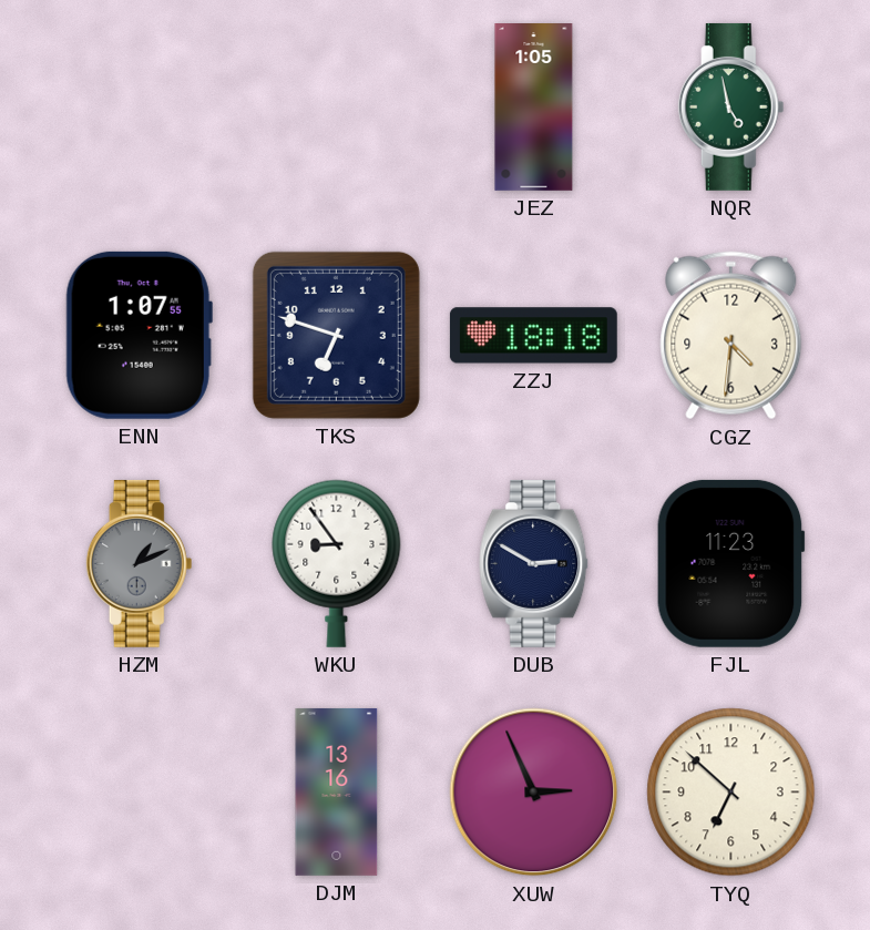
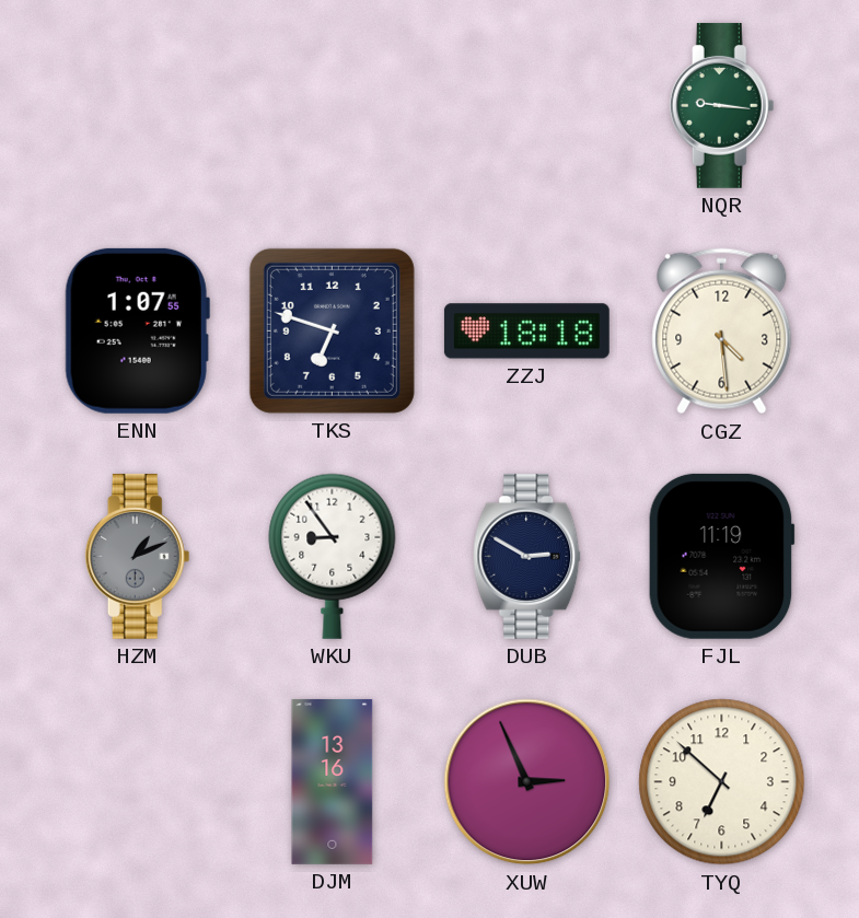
JEZ: 1:05 -> none (534, 108)
NQR: 4:58 -> 9:16 (722, 105)
CGZ: 4:31 -> 4:29 (722, 332)
FJL: 11:23 -> 11:19 (721, 556)
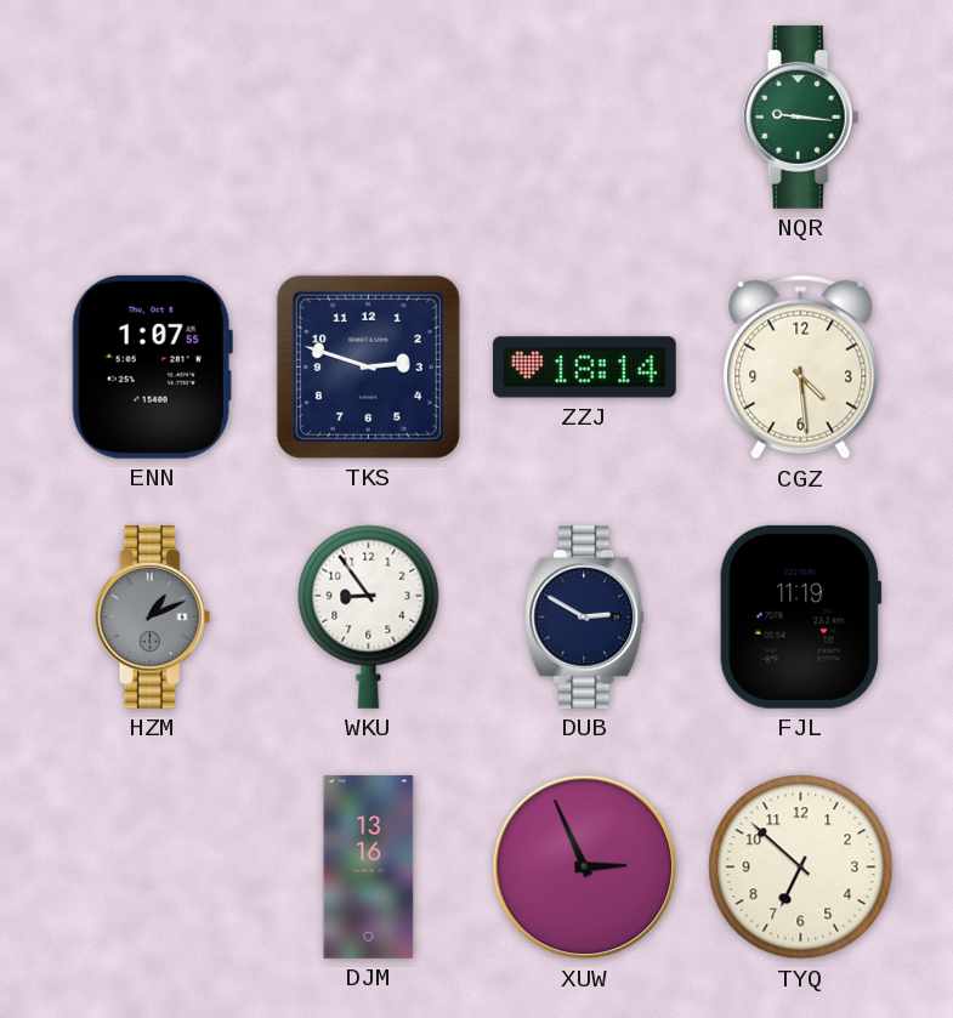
TKS: 6:48 -> 2:48 (368, 366)
ZZJ: 18:18 -> 18:14 (584, 368)
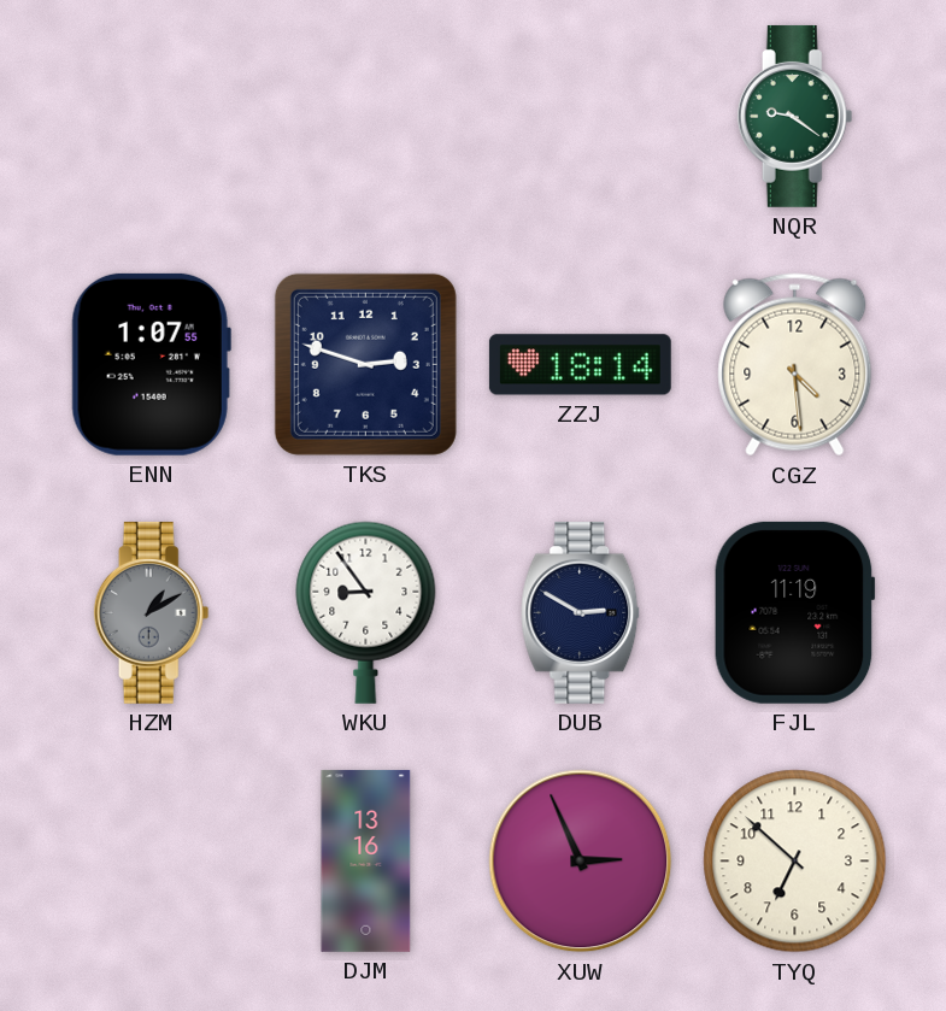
NQR: 9:16 -> 9:21 (795, 116)
HZM: 1:11 -> 1:10 (152, 612)
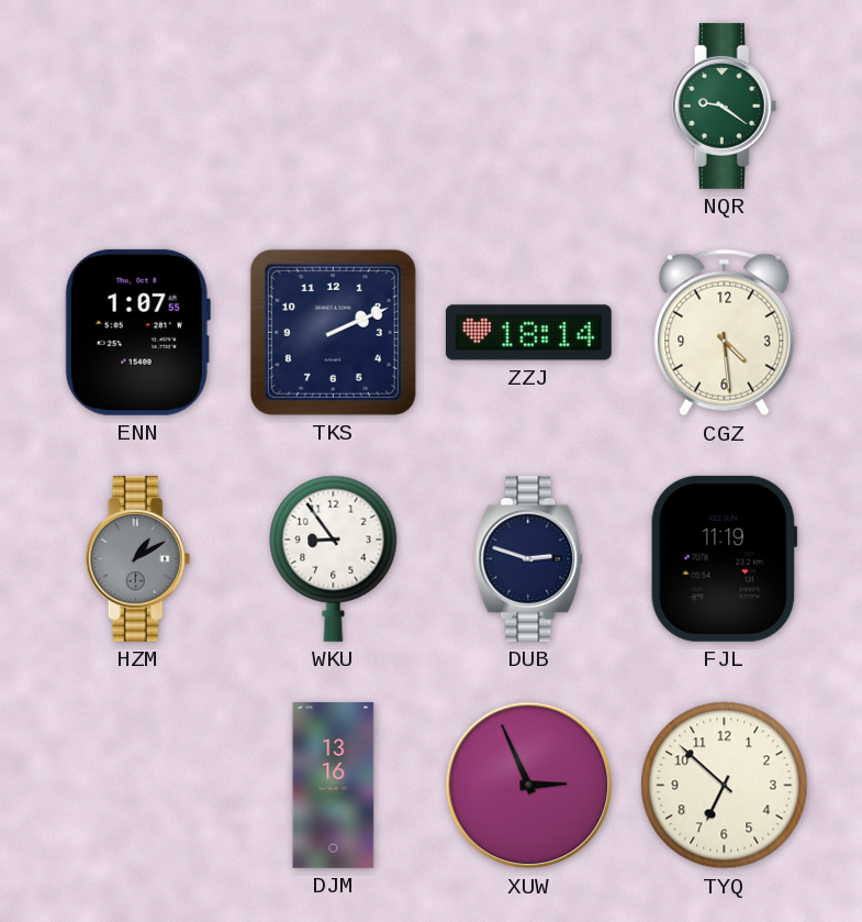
TKS: 2:48 -> 2:11 (333, 332)
DUB: 2:50 -> 2:48 (529, 558)
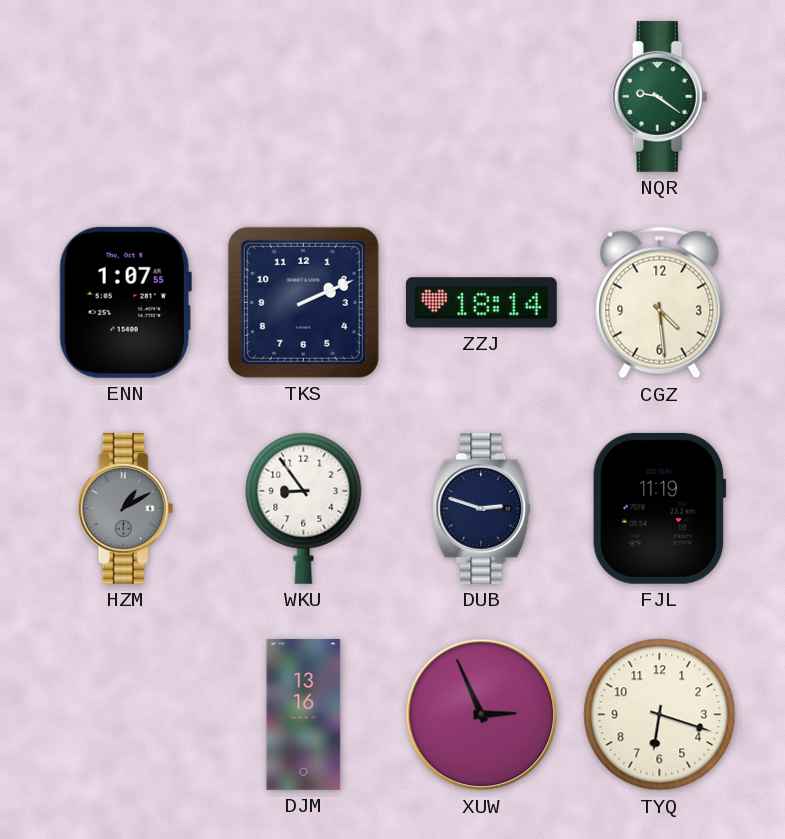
TYQ: 6:52 -> 6:18 (660, 715)
